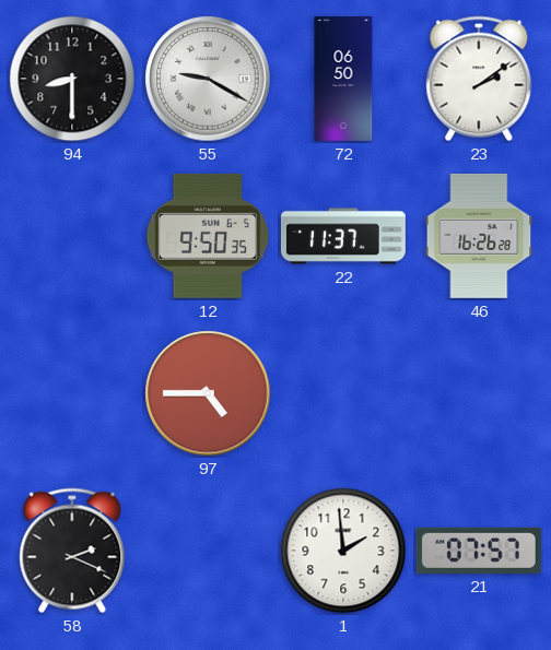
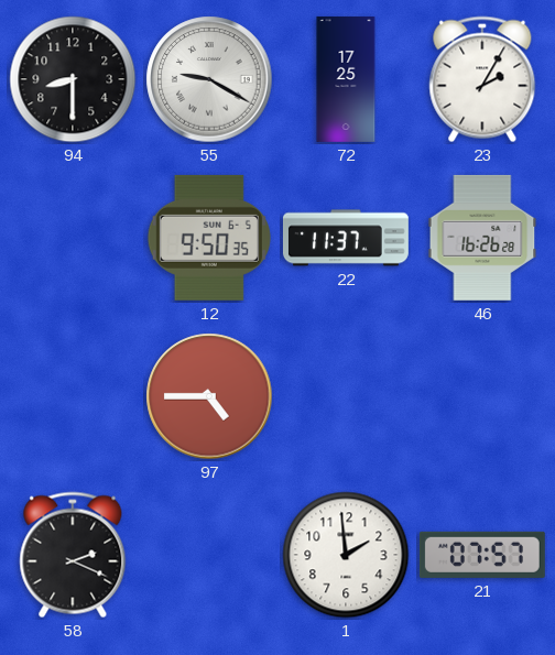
72: 06:50 -> 17:25 (346, 79)
23: 2:09 -> 2:05 (482, 79)
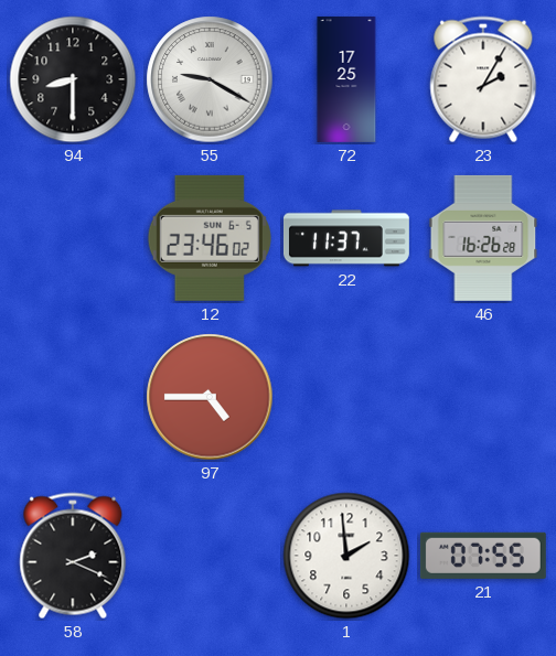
12: 9:50 -> 23:46 (210, 238)
21: 07:57 -> 07:55 (483, 556)
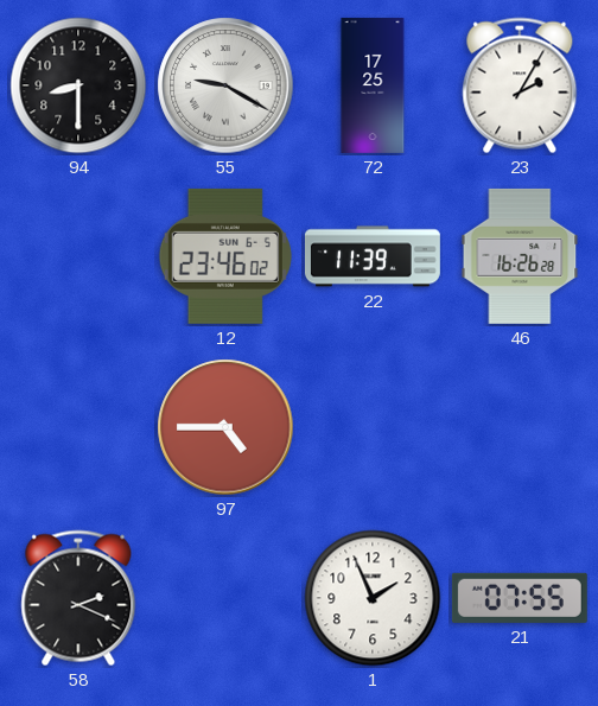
22: 11:37 -> 11:39 (373, 256)
1: 1:59 -> 1:56 (373, 598)
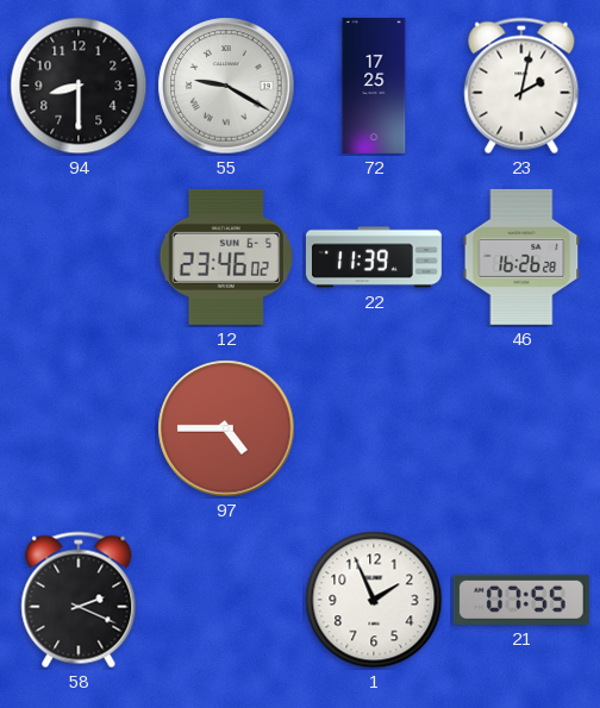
23: 2:05 -> 2:02 (521, 86)
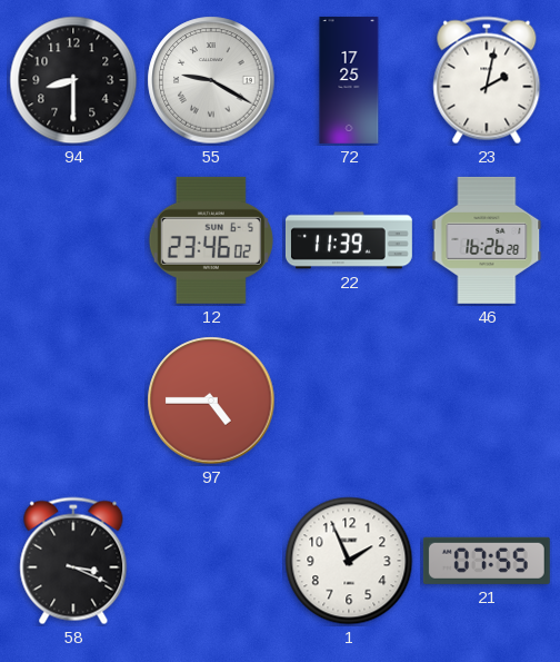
58: 2:19 -> 3:19 (73, 561)
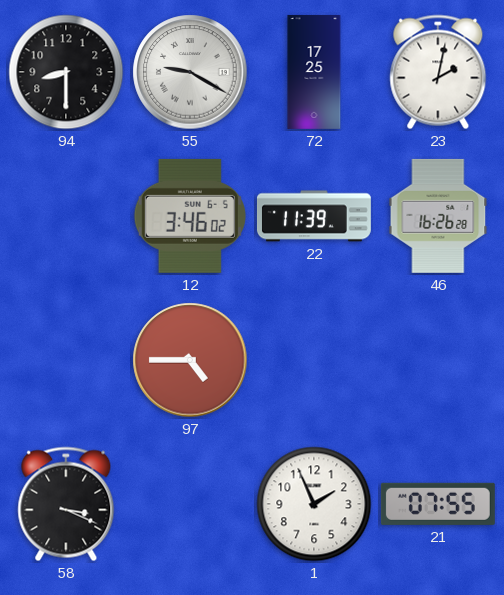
12: 23:46 -> 3:46 (190, 216)
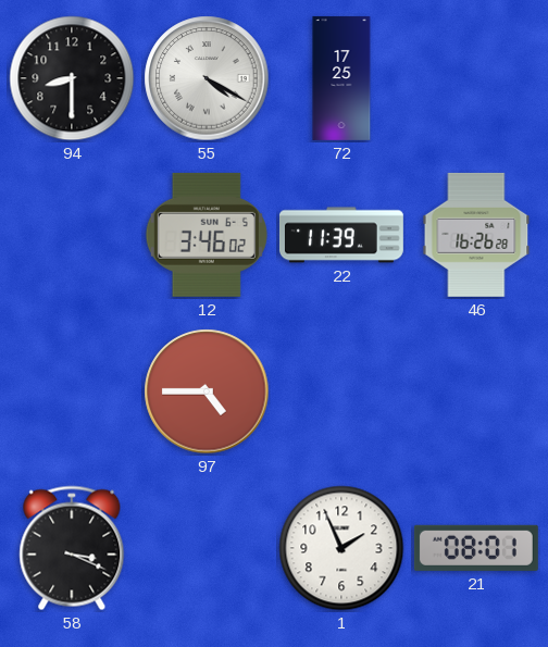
55: 9:20 -> 4:20 (207, 78)
23: 2:02 -> none (438, 72)
21: 07:55 -> 08:01 (476, 548)
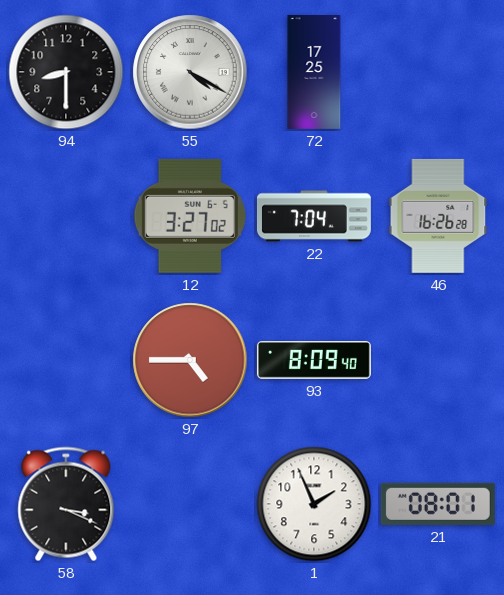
12: 3:46 -> 3:27 (190, 216)
22: 11:39 -> 7:04 (314, 216)
93: none -> 8:09 (314, 361)
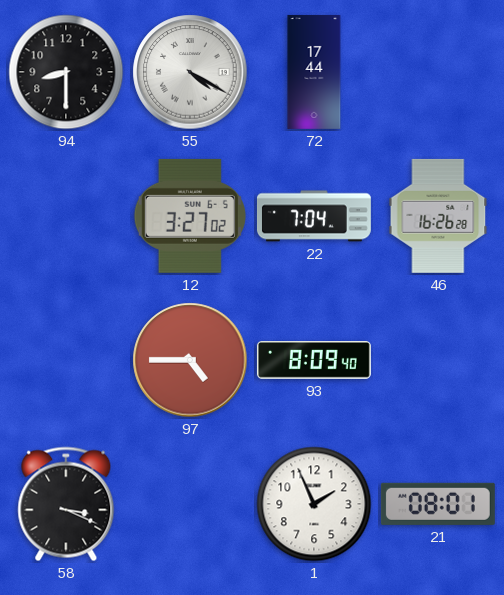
72: 17:25 -> 17:44 (314, 72)
